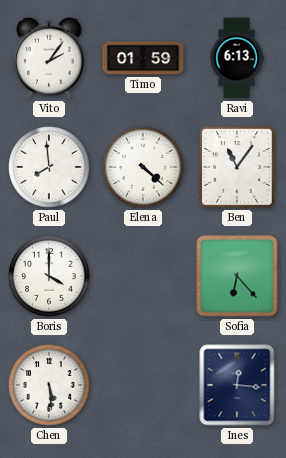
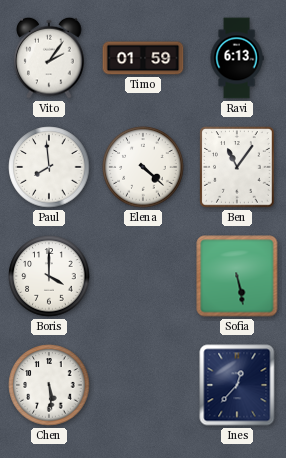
Sofia: 6:23 -> 5:28 (237, 276)
Ines: 12:16 -> 12:37 (237, 385)
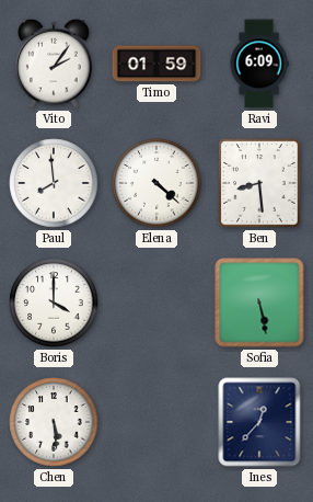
Ravi: 6:13 -> 6:09 (259, 64)
Ben: 11:06 -> 8:29 (259, 183)
